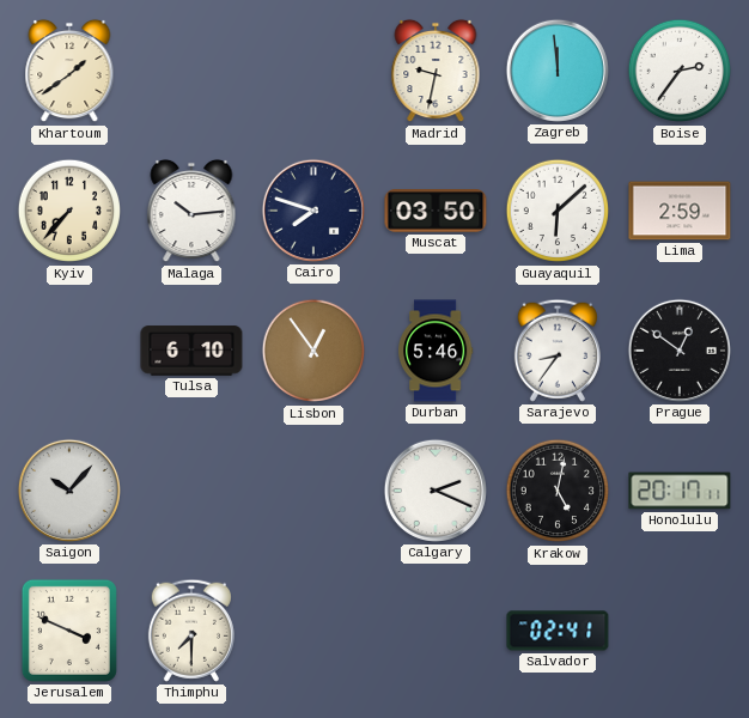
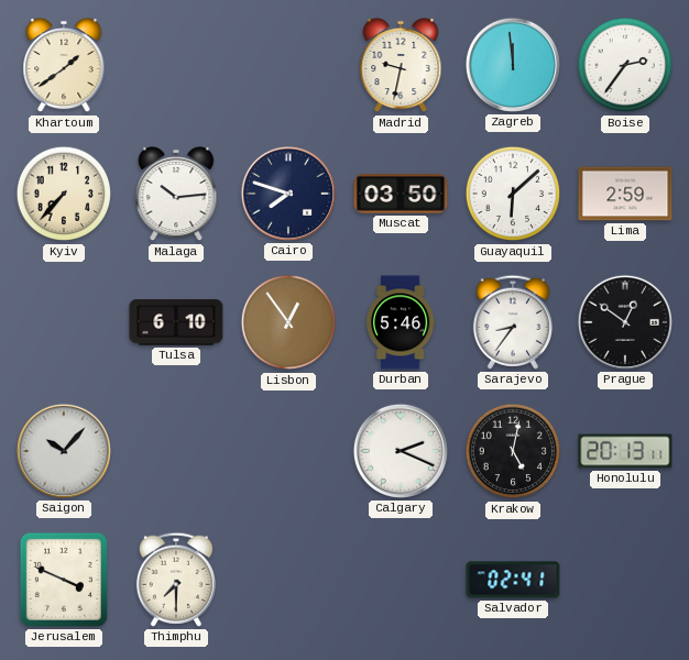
Honolulu: 20:17 -> 20:13 (625, 451)
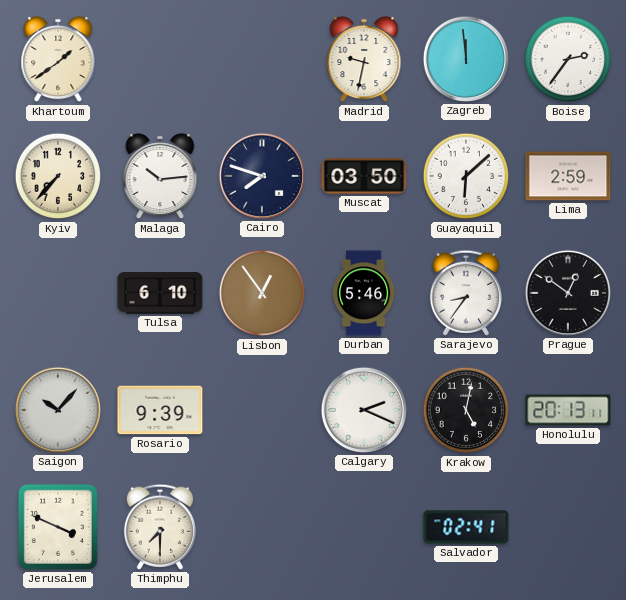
Rosario: none -> 9:39 (160, 410)
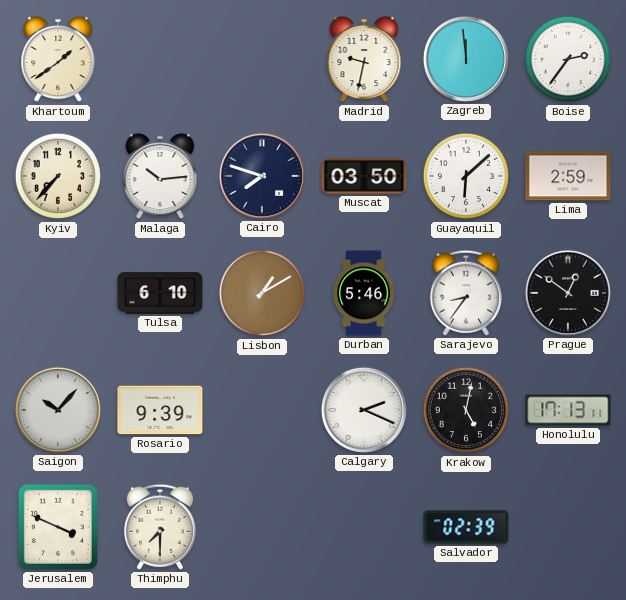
Lisbon: 12:54 -> 1:10 (262, 293)
Honolulu: 20:13 -> 17:13 (568, 410)
Salvador: 02:41 -> 02:39 (466, 527)
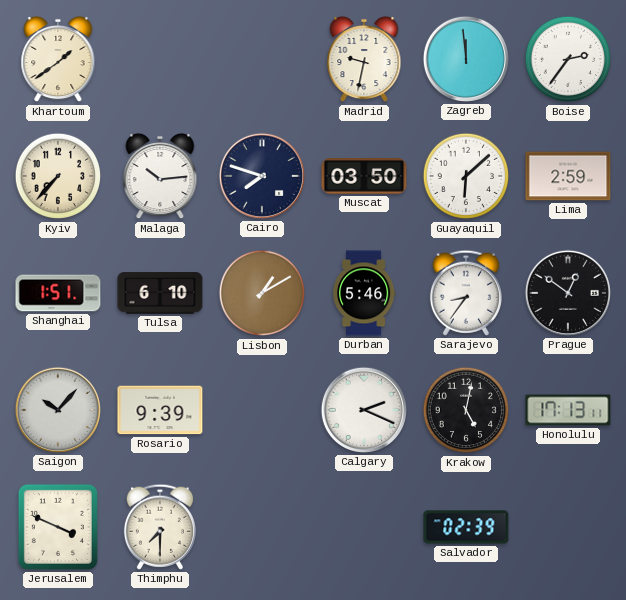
Shanghai: none -> 1:51 (58, 293)
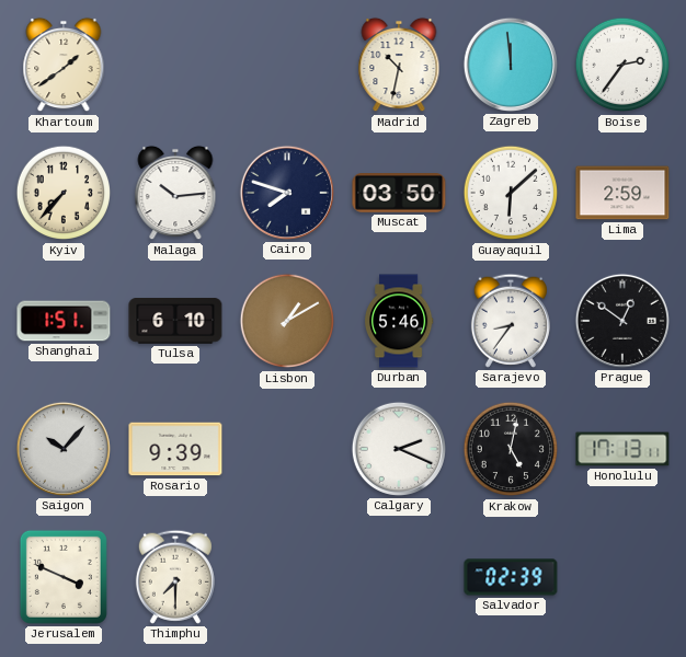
Madrid: 9:32 -> 10:32 (399, 65)
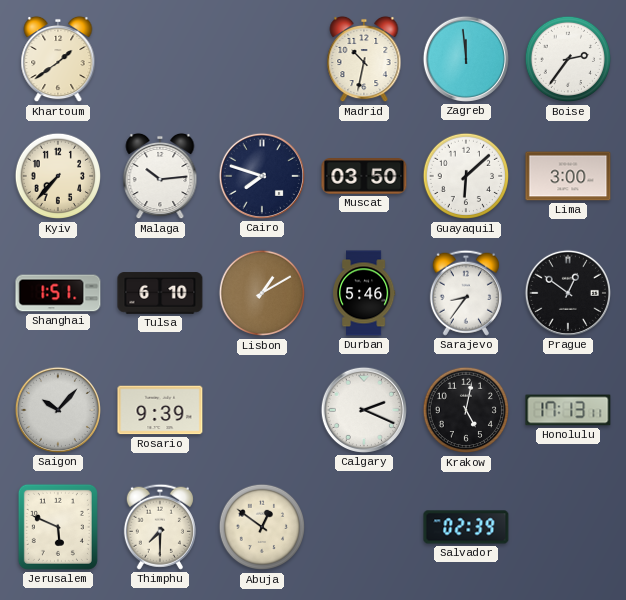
Lima: 2:59 -> 3:00 (568, 176)
Jerusalem: 3:49 -> 5:49 (58, 527)
Abuja: none -> 12:51 (262, 527)
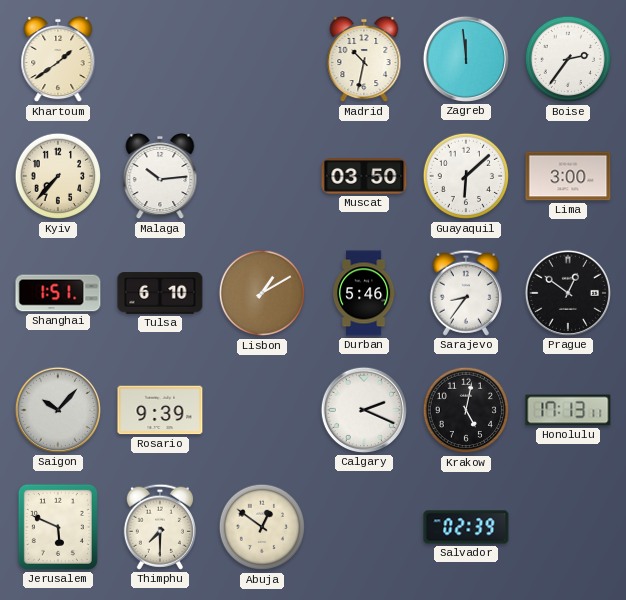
Cairo: 7:48 -> none (262, 176)
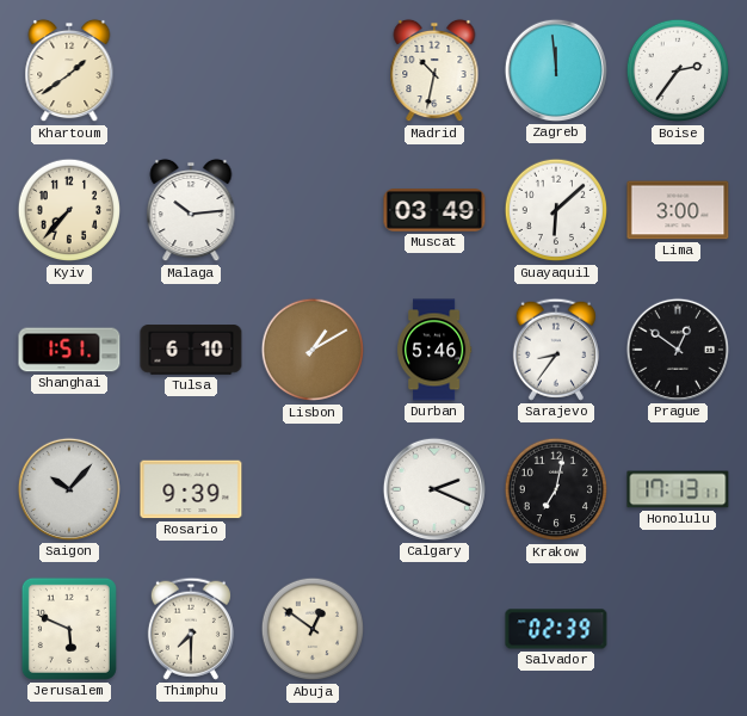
Muscat: 03:50 -> 03:49 (434, 210)
Krakow: 5:02 -> 7:02 (556, 489)
